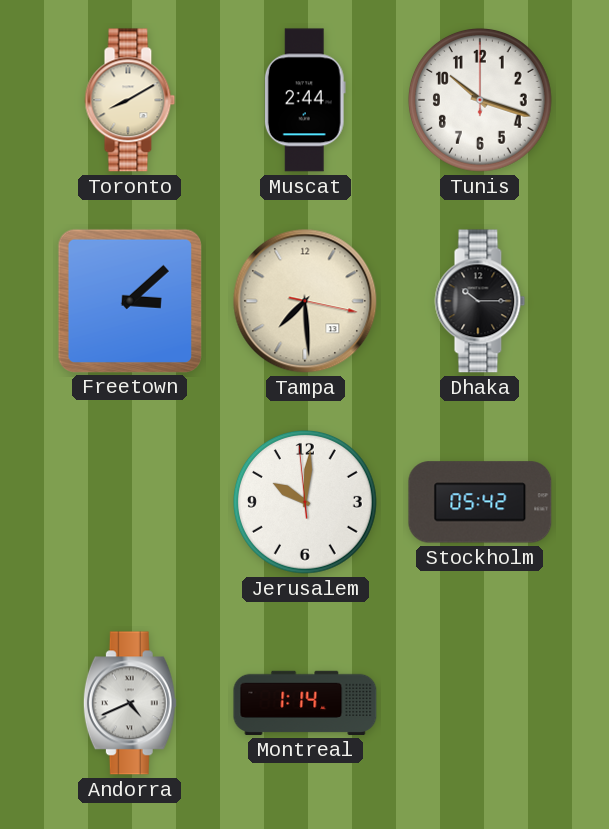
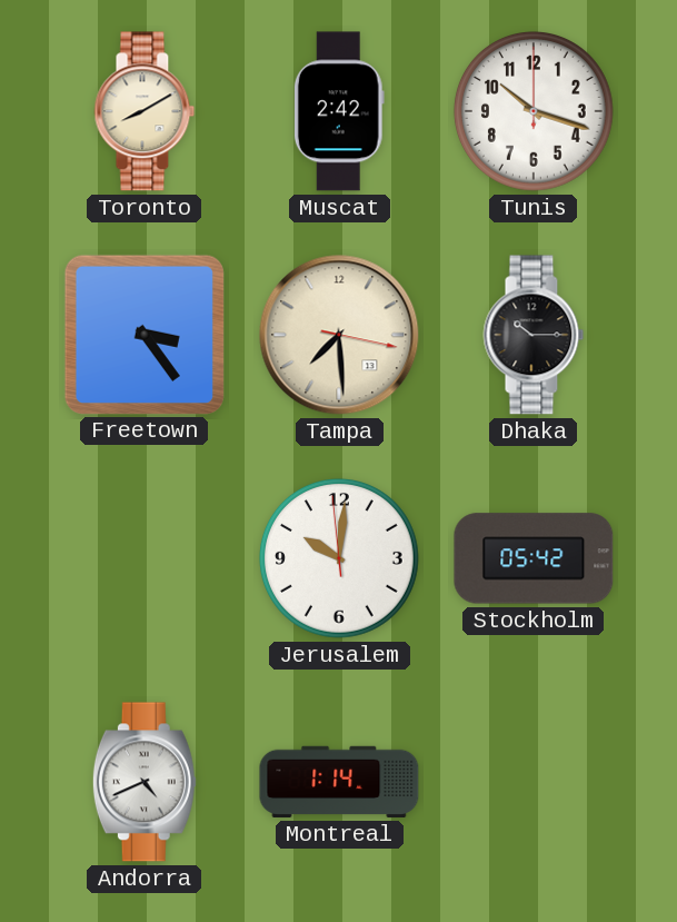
Muscat: 2:44 -> 2:42 (339, 111)
Freetown: 3:08 -> 3:24 (143, 334)
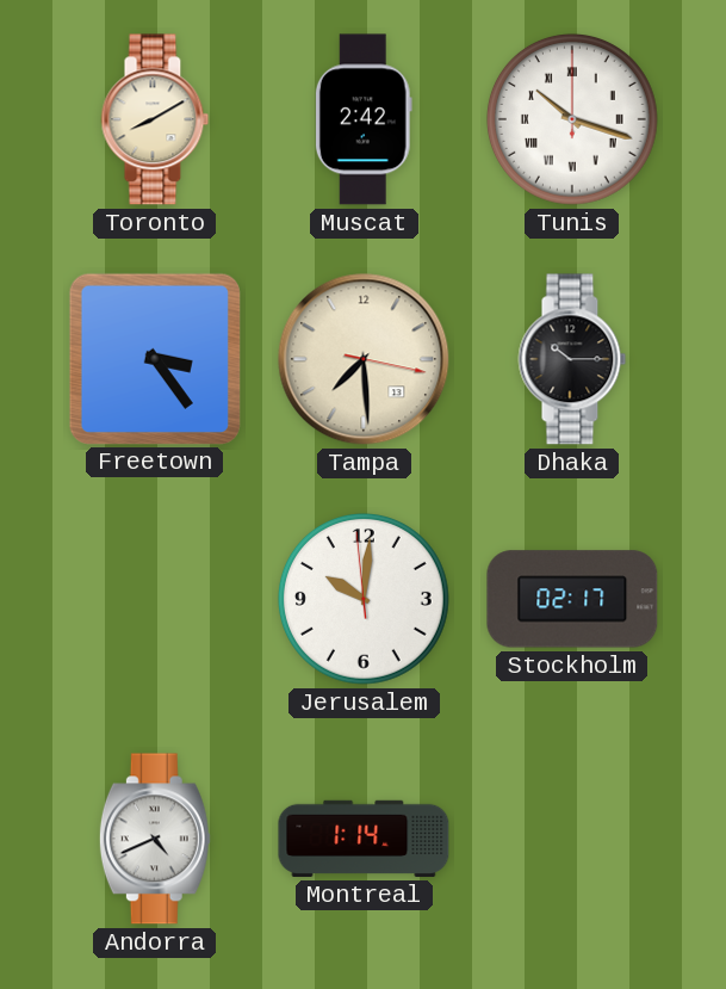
Tunis numerals: Arabic -> Roman (572, 119)
Stockholm: 05:42 -> 02:17 (572, 599)
